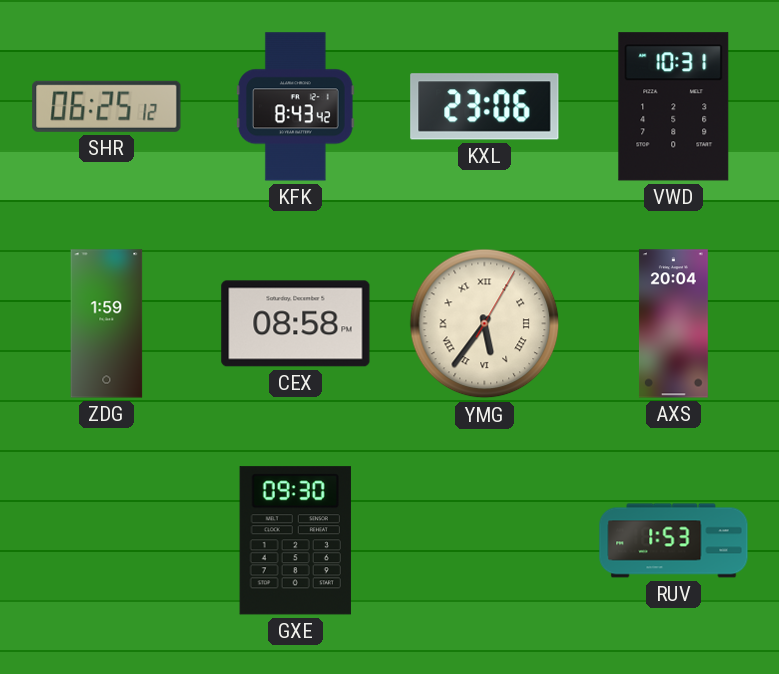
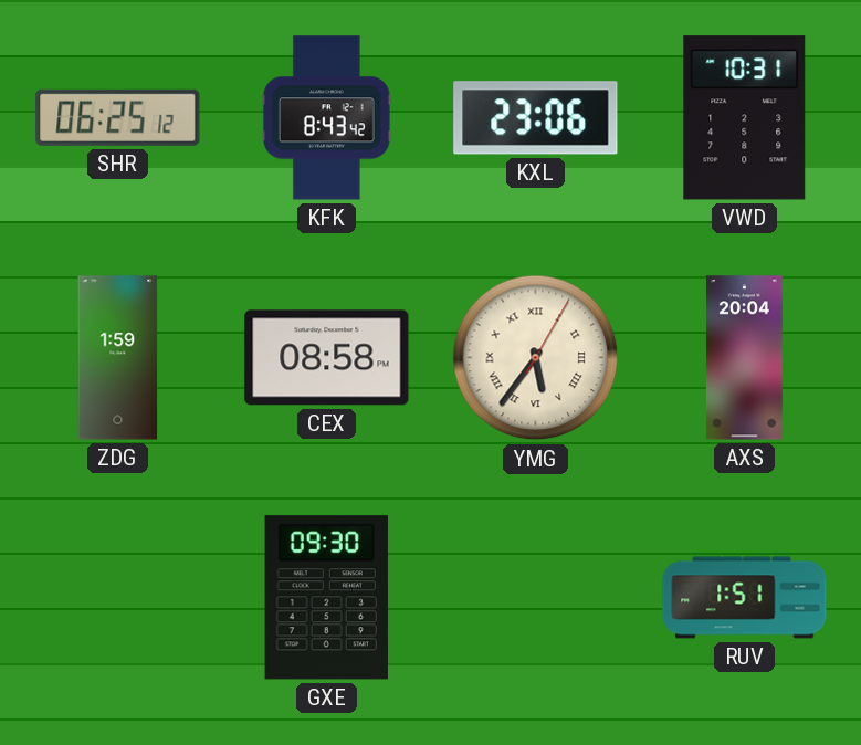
RUV: 1:53 -> 1:51 (745, 598)
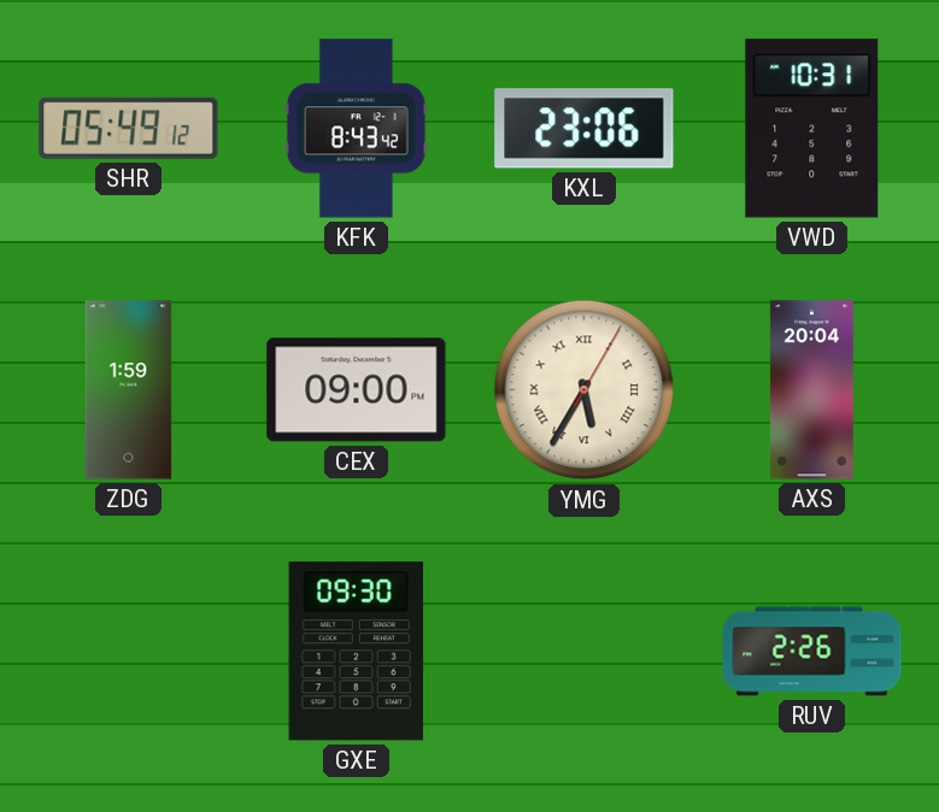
SHR: 06:25 -> 05:49 (129, 128)
CEX: 08:58 -> 09:00 (357, 390)
YMG: 5:36 -> 5:35 (585, 390)
RUV: 1:51 -> 2:26 (812, 652)
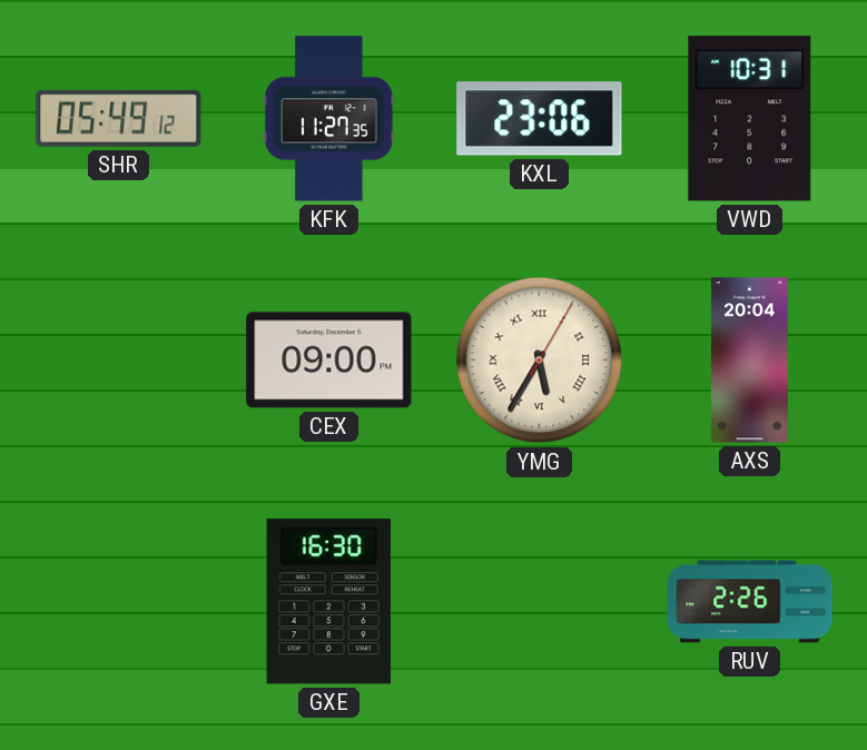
KFK: 8:43 -> 11:27 (329, 119)
ZDG: 1:59 -> none (129, 390)
GXE: 09:30 -> 16:30 (328, 602)
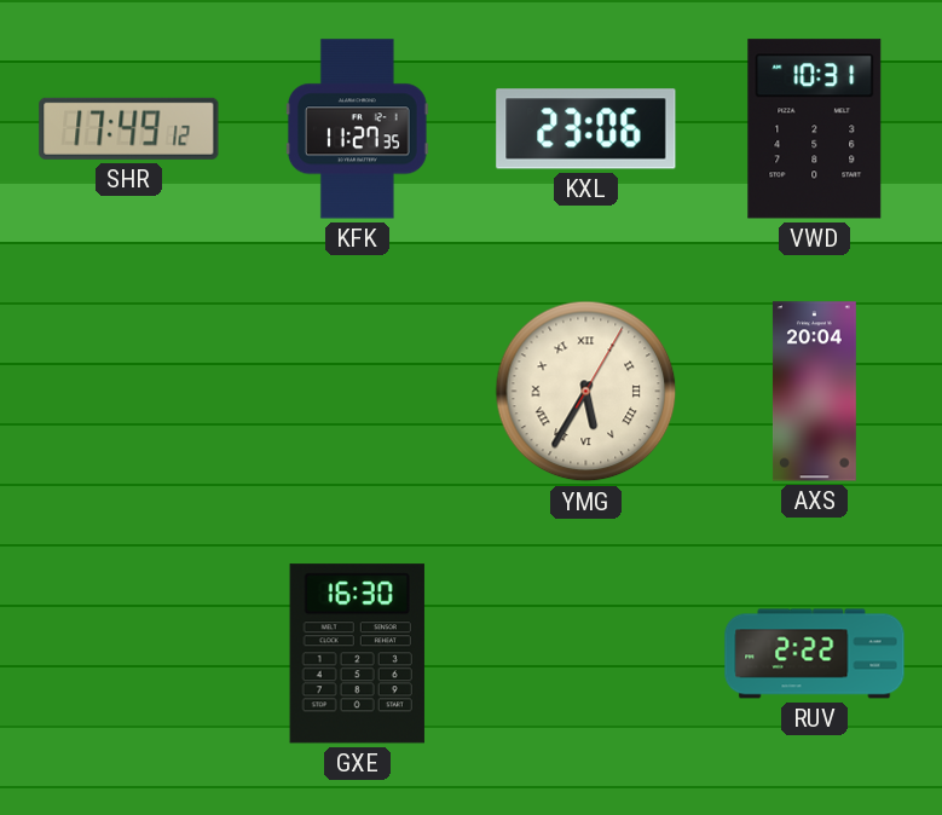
SHR: 05:49 -> 17:49 (129, 128)
CEX: 09:00 -> none (329, 361)
RUV: 2:26 -> 2:22 (815, 654)
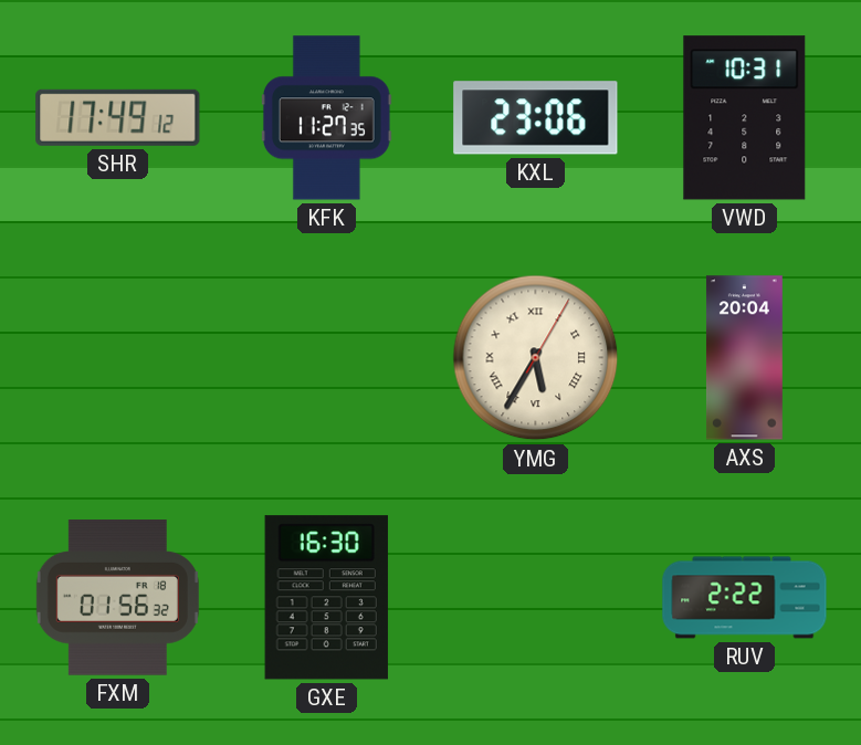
FXM: none -> 01:56 (117, 598)
